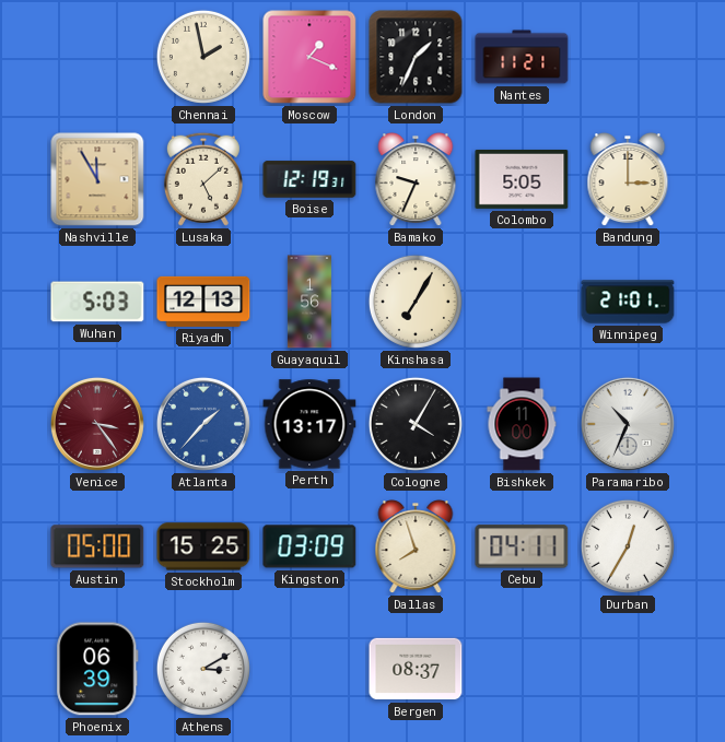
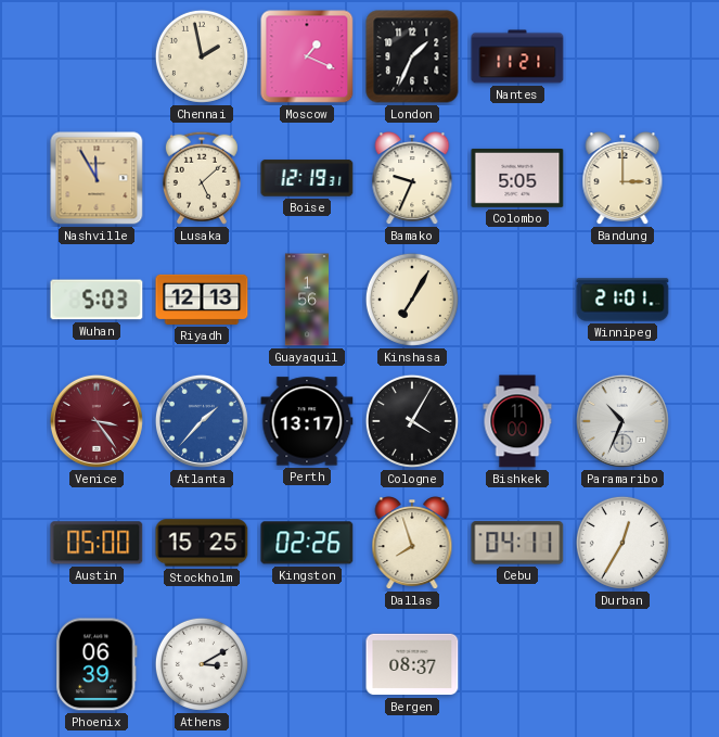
Kingston: 03:09 -> 02:26 (307, 543)
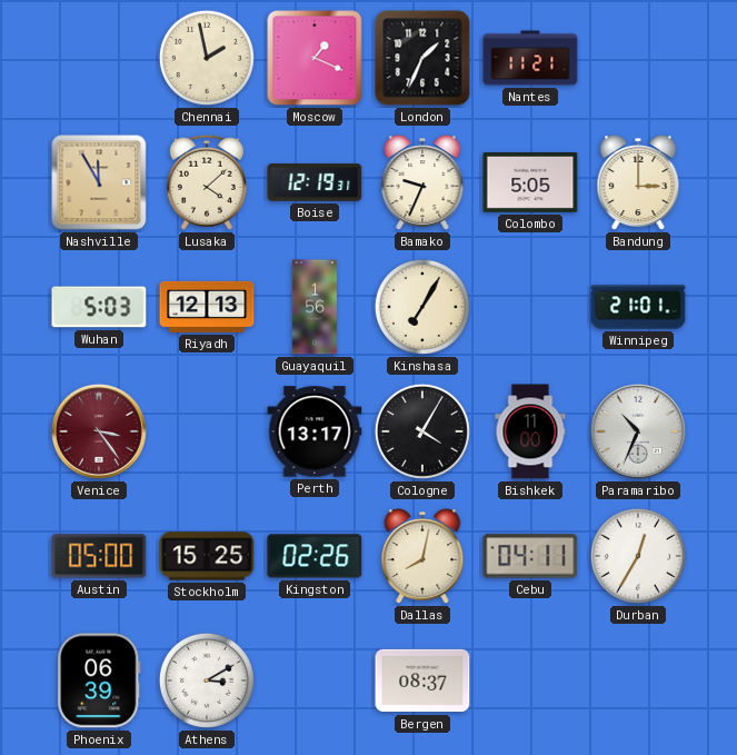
Lusaka: 5:08 -> 4:08 (207, 182)
Atlanta: 1:37 -> none (202, 421)
Dallas: 7:57 -> 8:02 (422, 557)
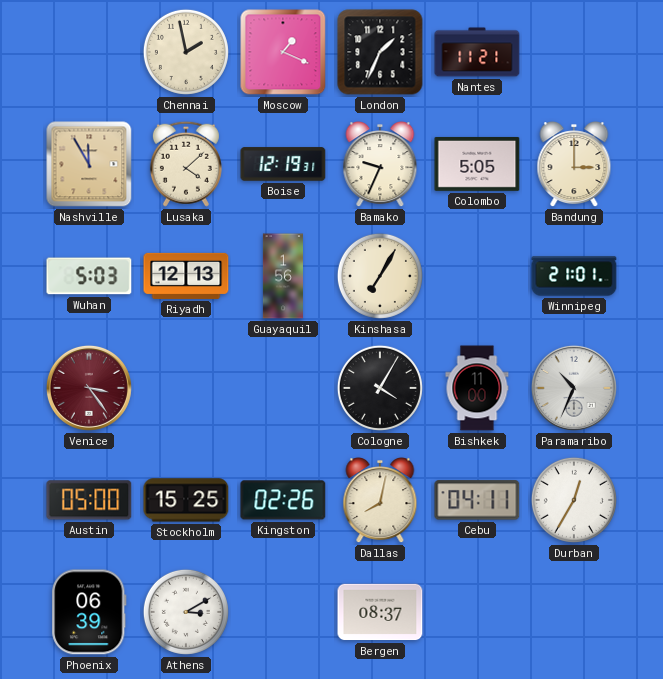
Perth: 13:17 -> none (315, 431)
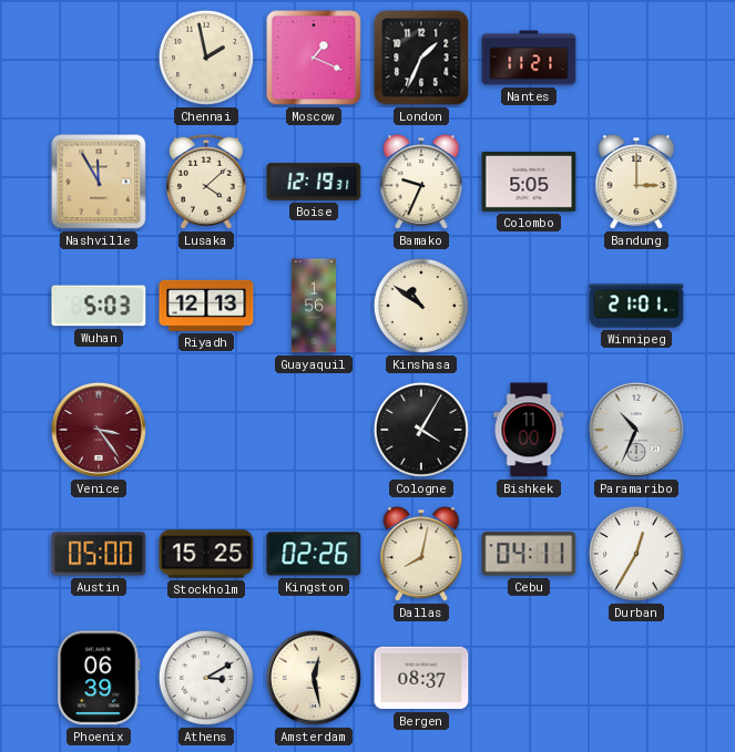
Kinshasa: 7:05 -> 10:51 (421, 306)
Amsterdam: none -> 12:28 (314, 678)
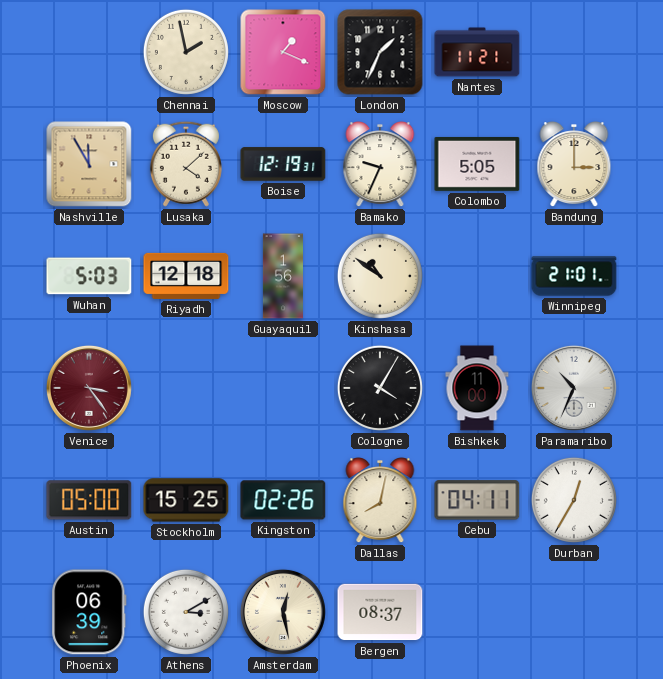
Riyadh: 12:13 -> 12:18 (186, 276)
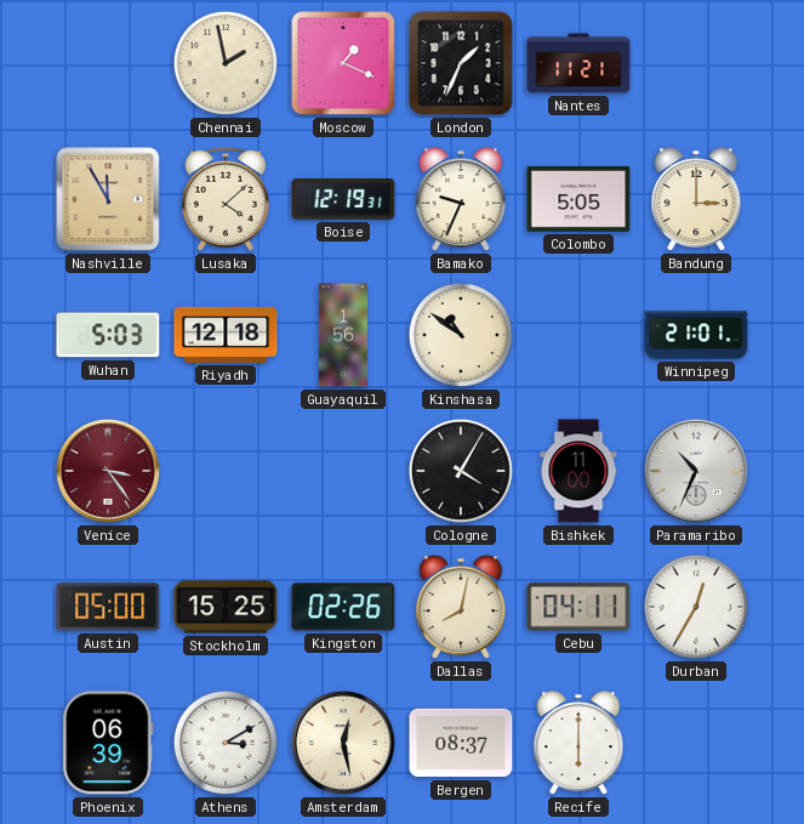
Recife: none -> 6:00 (578, 744)
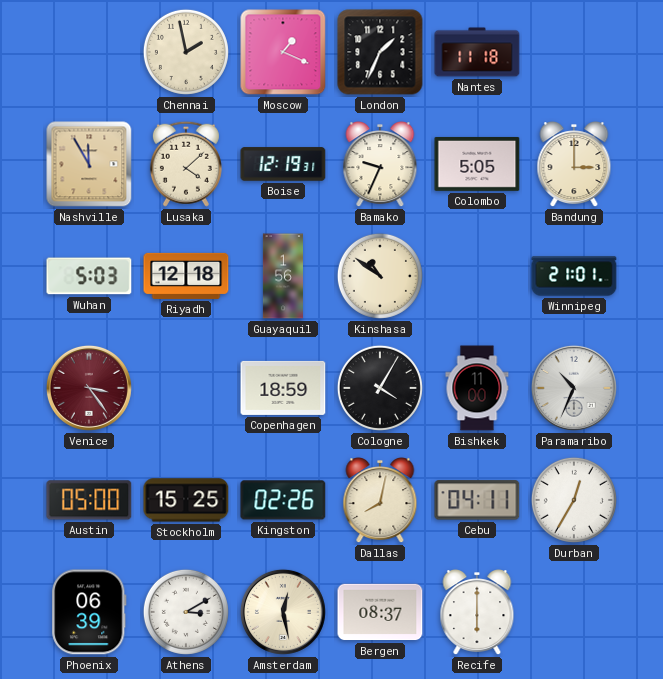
Nantes: 11:21 -> 11:18 (477, 52)
Copenhagen: none -> 18:59 (283, 388)
